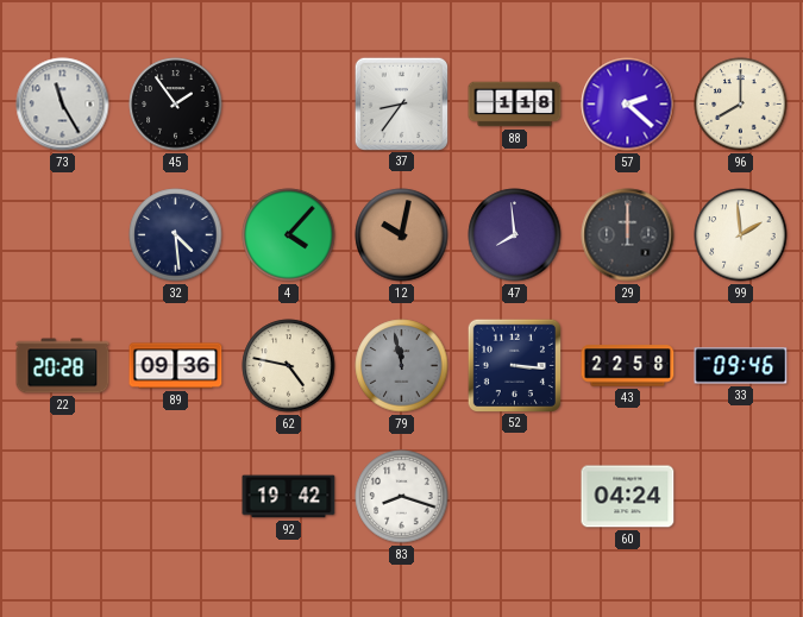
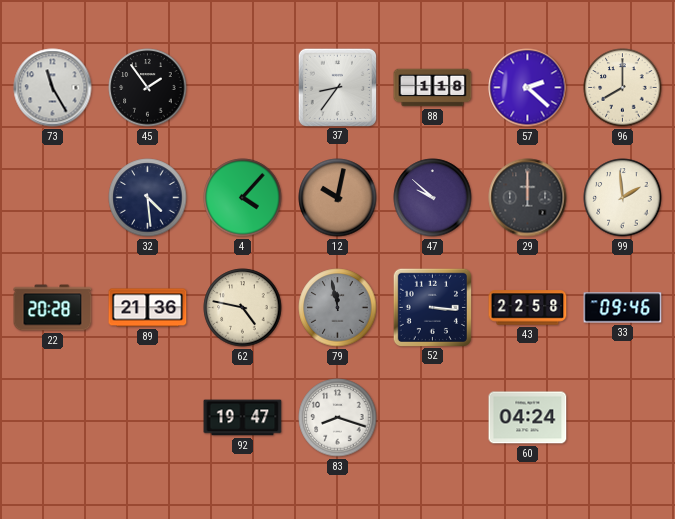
47: 7:59 -> 9:52 (433, 198)
89: 09:36 -> 21:36 (148, 308)
92: 19:42 -> 19:47 (243, 418)
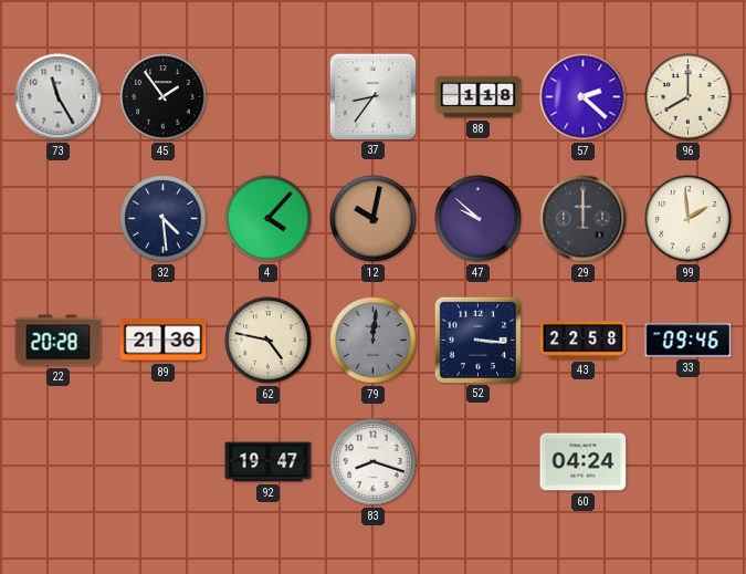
79: 11:58 -> 12:01 (374, 341)
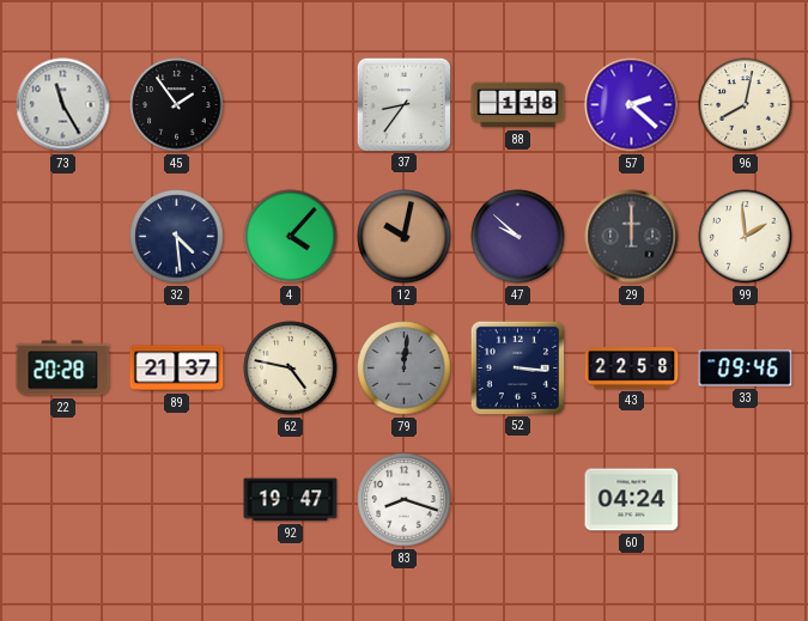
96: 8:00 -> 8:02 (746, 105)
89: 21:36 -> 21:37 (177, 369)
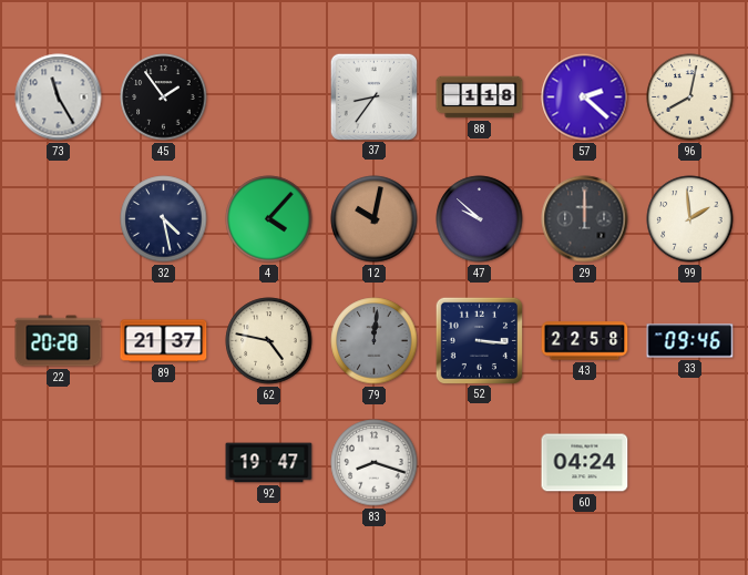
32: 4:29 -> 4:28 (164, 219)
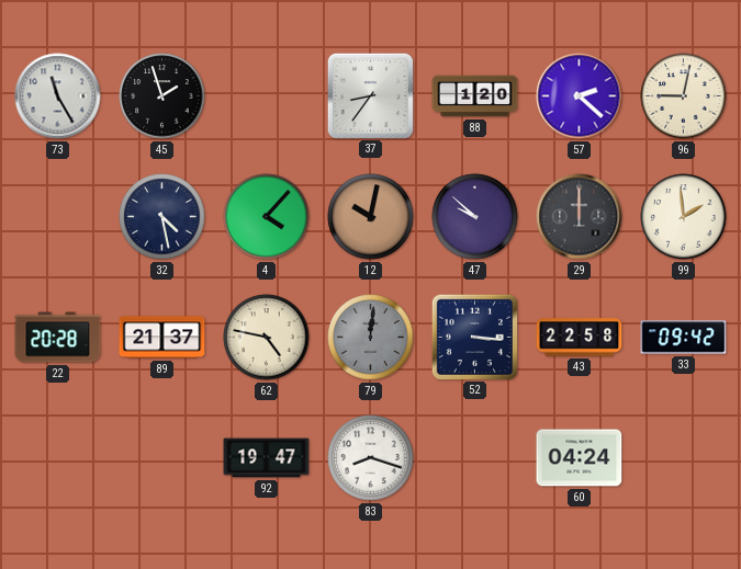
45: 1:54 -> 1:57 (162, 96)
88: 1:18 -> 1:20 (475, 96)
96: 8:02 -> 9:02 (684, 96)
33: 09:46 -> 09:42 (684, 338)
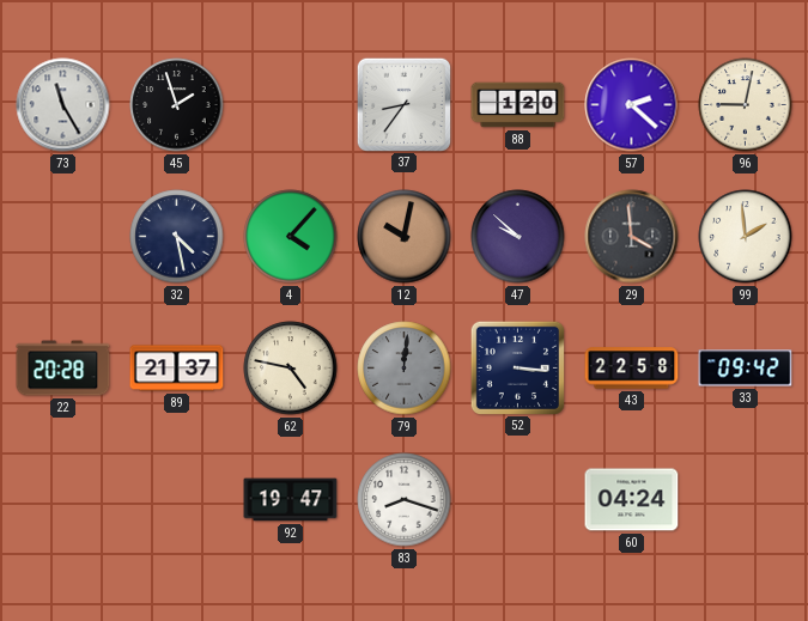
29: 12:00 -> 3:59 (632, 237)
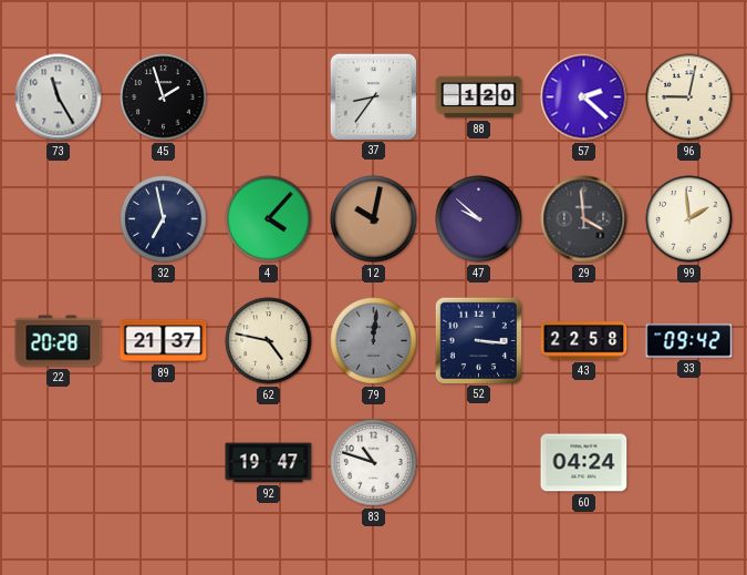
32: 4:28 -> 6:58 (164, 219)
83: 8:18 -> 10:48 (374, 463)
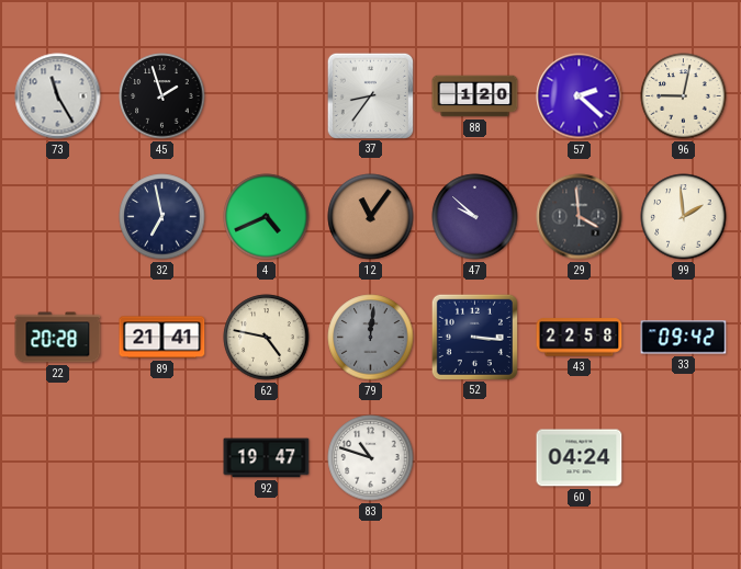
4: 4:07 -> 4:41 (267, 217)
12: 10:02 -> 11:06 (371, 217)
89: 21:37 -> 21:41 (162, 338)
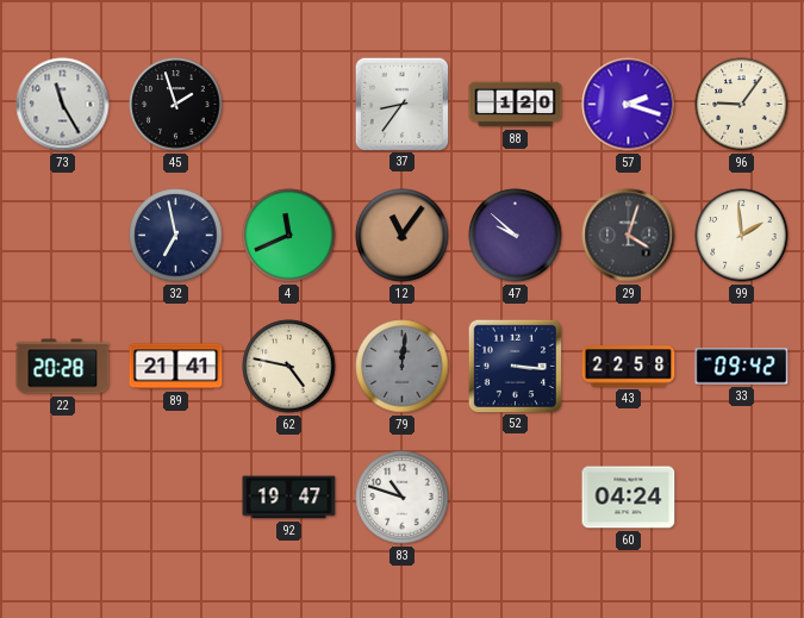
57: 2:22 -> 2:18 (629, 105)
96: 9:02 -> 9:06 (742, 105)
4: 4:41 -> 11:41 (289, 236)
29: 3:59 -> 4:03 (629, 236)
